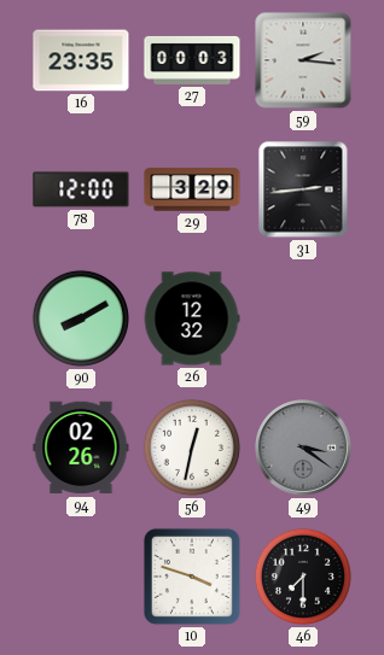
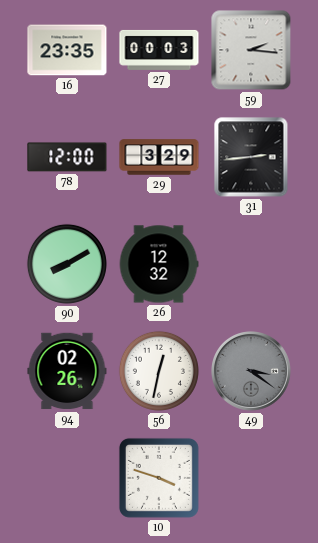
46: 7:30 -> none (303, 577)
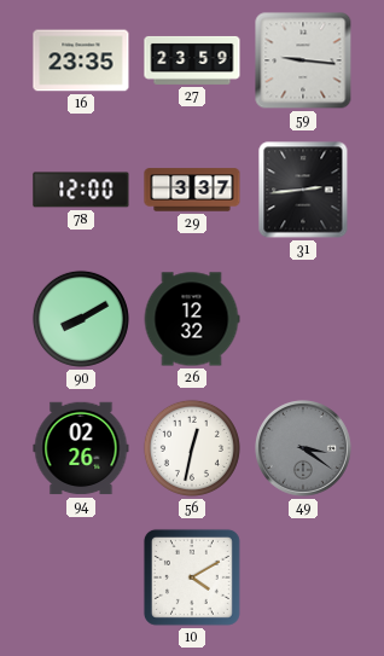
27: 00:03 -> 23:59 (192, 60)
59: 2:16 -> 9:16 (303, 60)
29: 3:29 -> 3:37 (192, 190)
10: 3:48 -> 4:10 (192, 577)
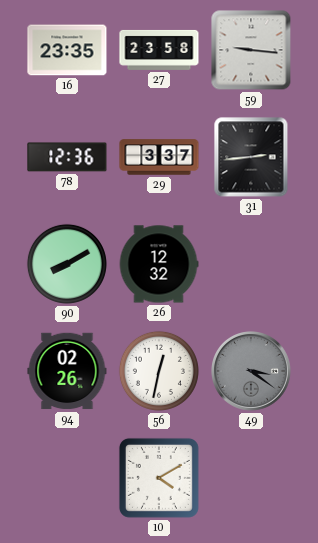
27: 23:59 -> 23:58 (159, 50)
78: 12:00 -> 12:36 (67, 157)
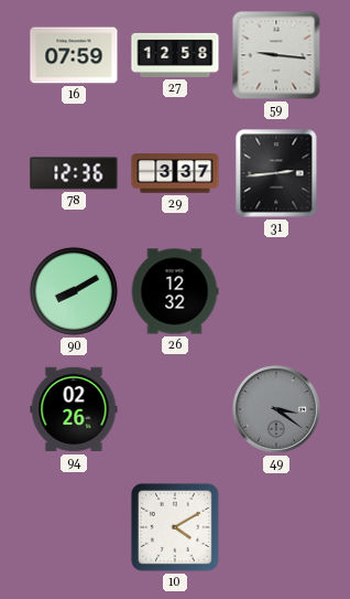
16: 23:35 -> 07:59 (74, 55)
27: 23:58 -> 12:58 (175, 55)
56: 12:32 -> none (159, 371)
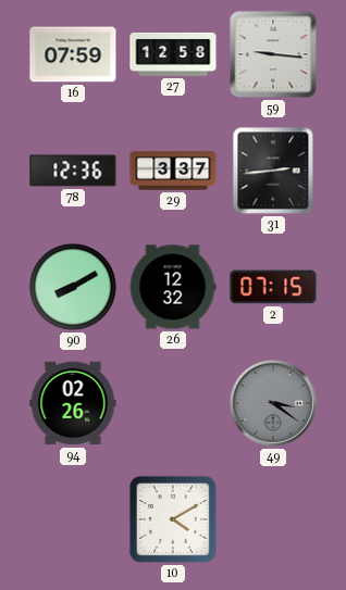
2: none -> 07:15 (273, 287)
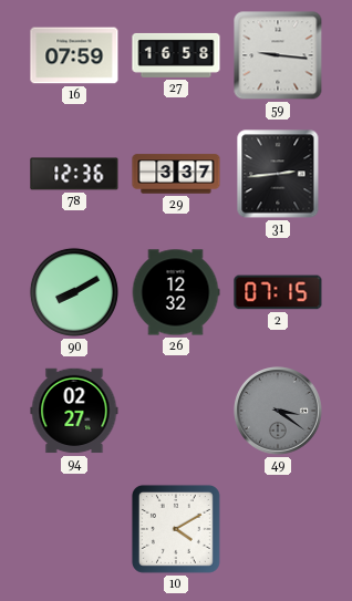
27: 12:58 -> 16:58 (176, 55)
94: 02:26 -> 02:27 (74, 411)
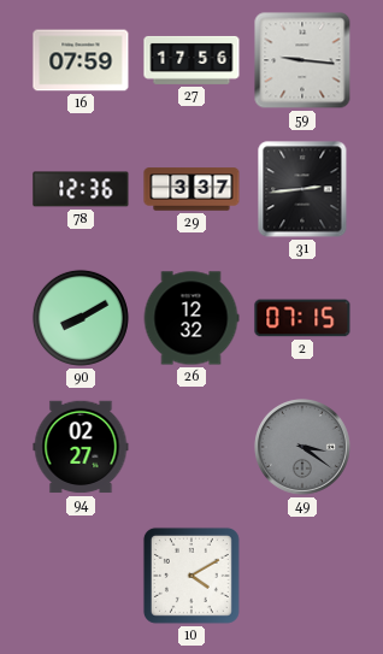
27: 16:58 -> 17:56 (191, 60)
